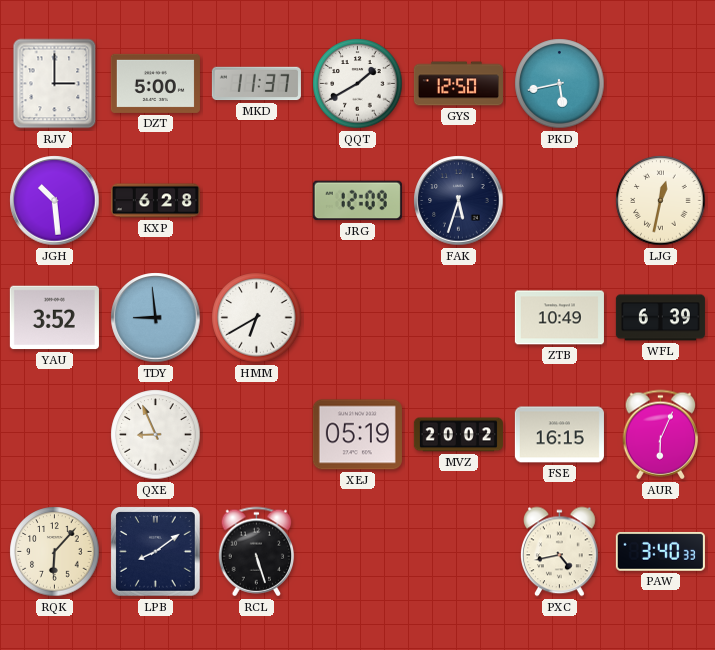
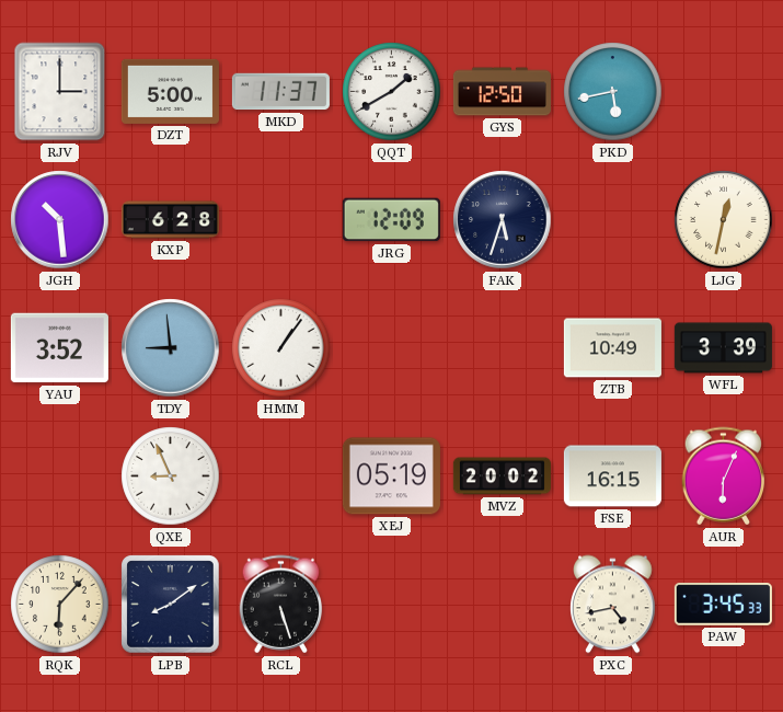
HMM: 6:40 -> 1:06 (281, 348)
WFL: 6:39 -> 3:39 (723, 348)
PAW: 3:40 -> 3:45 (723, 604)
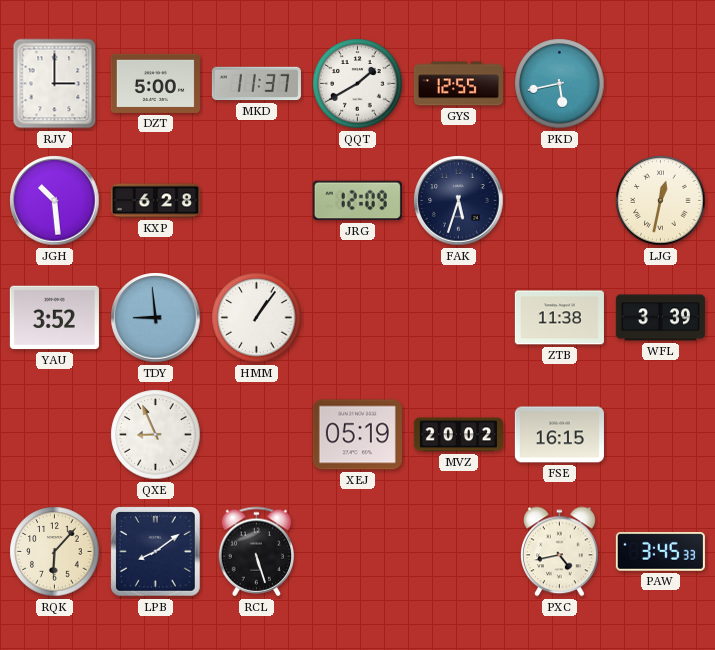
GYS: 12:50 -> 12:55 (458, 84)
ZTB: 10:49 -> 11:38 (559, 318)
AUR: 6:04 -> none (724, 476)
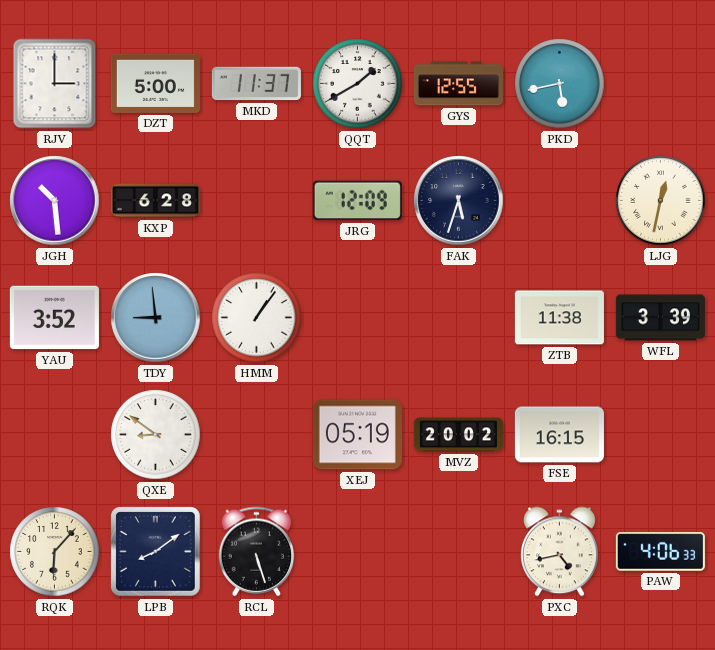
QXE: 8:56 -> 8:51 (156, 435)
PAW: 3:45 -> 4:06 (660, 551)
